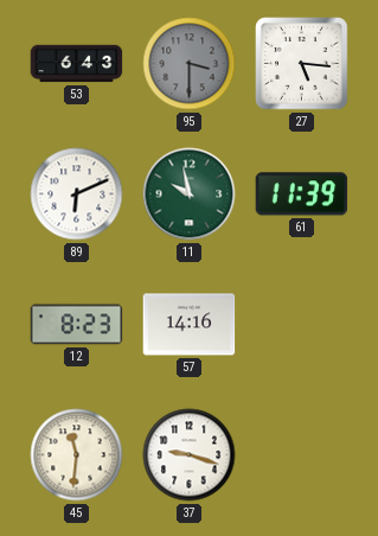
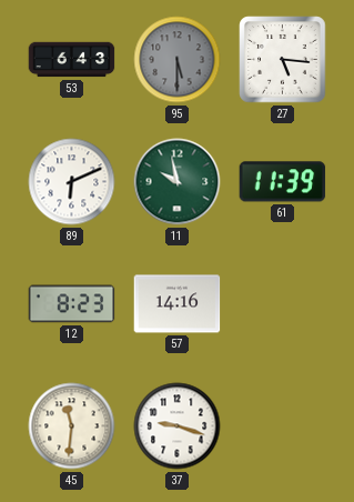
95: 3:30 -> 5:30 (178, 60)
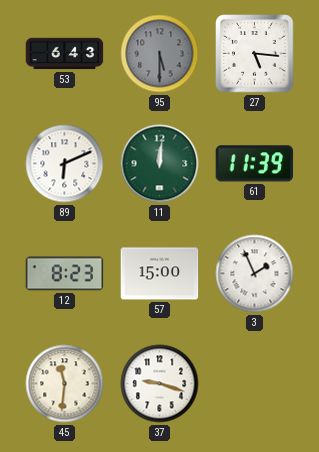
11: 9:58 -> 12:01 (160, 164)
57: 14:16 -> 15:00 (160, 274)
3: none -> 1:56 (255, 274)
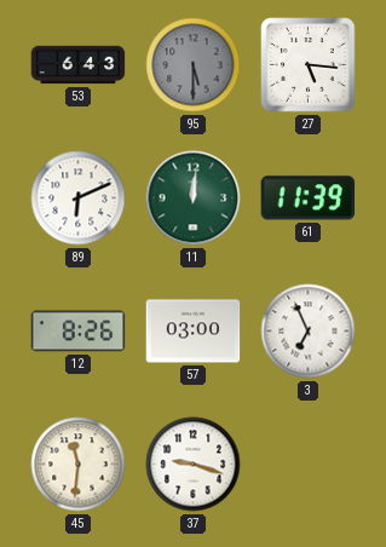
12: 8:23 -> 8:26 (79, 332)
57: 15:00 -> 03:00 (194, 332)
3: 1:56 -> 6:56 (309, 332)
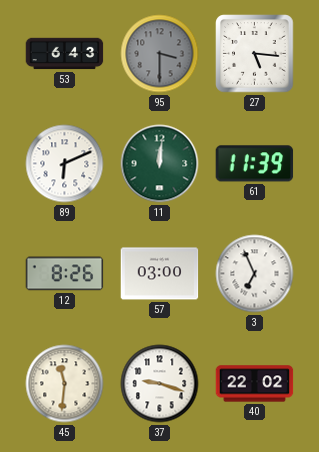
95: 5:30 -> 3:30 (160, 54)
40: none -> 22:02 (255, 384)
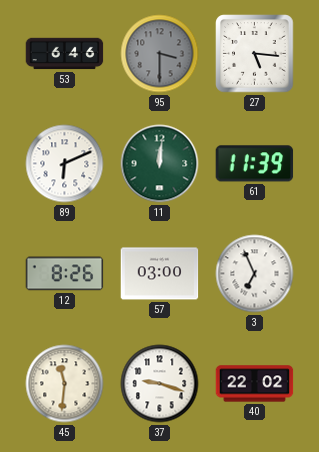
53: 6:43 -> 6:46 (65, 54)
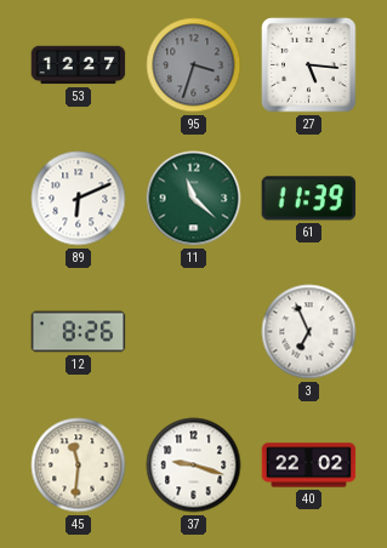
53: 6:46 -> 12:27 (79, 65)
95: 3:30 -> 3:33 (194, 65)
11: 12:01 -> 11:22 (194, 199)
57: 03:00 -> none (160, 274)
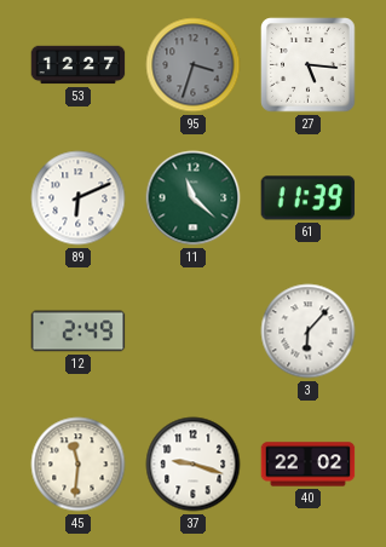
12: 8:26 -> 2:49 (79, 332)
3: 6:56 -> 6:07 (309, 332)
